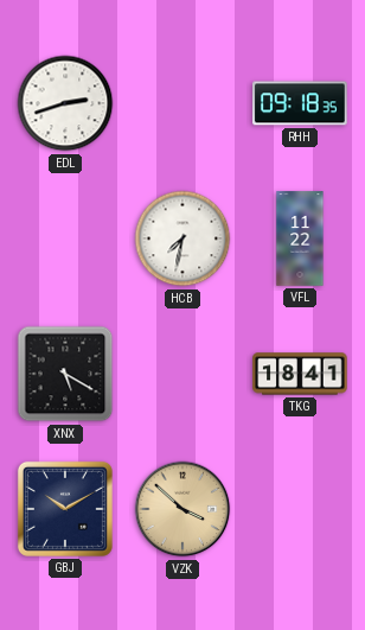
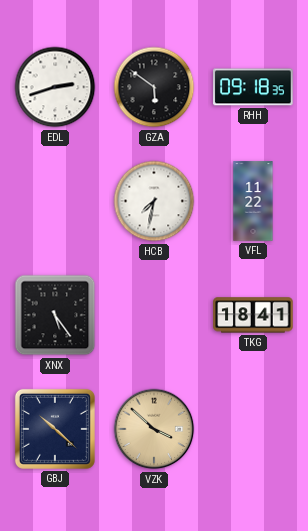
GZA: none -> 5:51 (154, 87)
XNX: 5:20 -> 5:24 (55, 315)
GBJ: 10:10 -> 10:22 (55, 429)
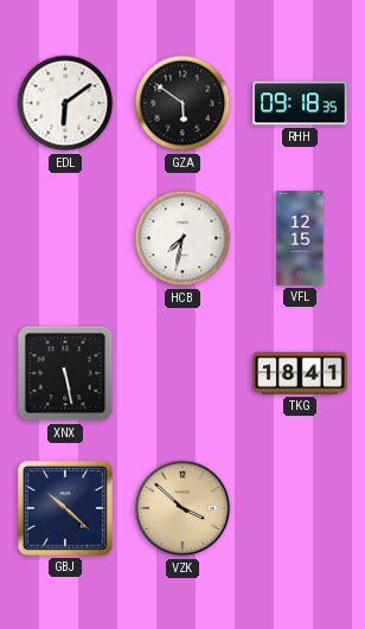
EDL: 2:42 -> 6:09 (65, 103)
VFL: 11:22 -> 12:15 (300, 238)
XNX: 5:24 -> 5:28 (65, 373)
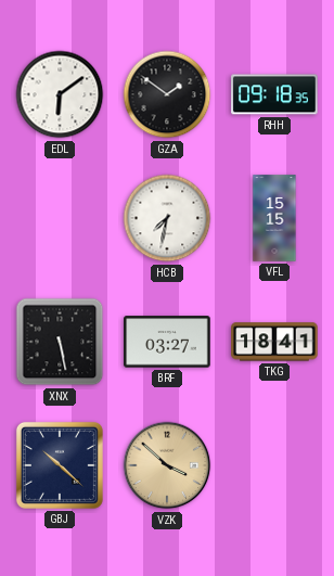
GZA: 5:51 -> 1:51 (167, 94)
VFL: 12:15 -> 15:15 (274, 218)
BRF: none -> 03:27 (167, 342)
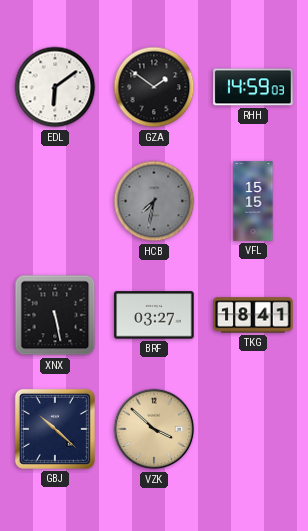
RHH: 09:18 -> 14:59 (253, 87)
HCB dial: white -> grey (154, 201)
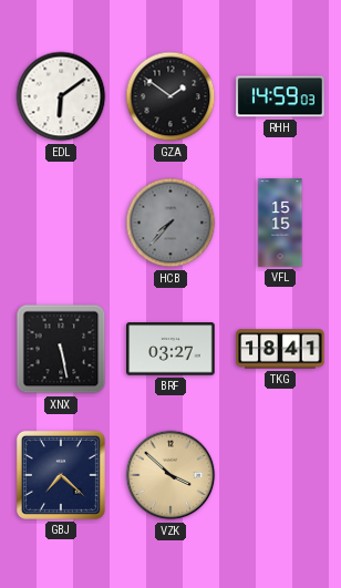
HCB: 7:32 -> 7:37 (170, 223)
GBJ: 10:22 -> 7:22 (61, 475)
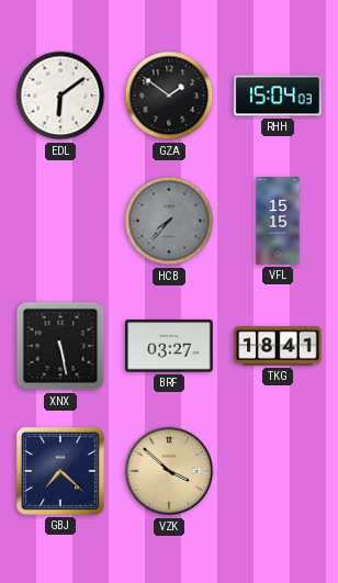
RHH: 14:59 -> 15:04 (278, 96)
